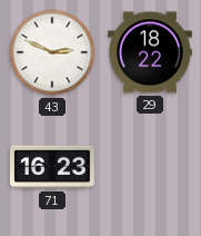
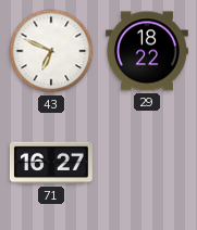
43: 2:49 -> 6:49 (51, 51)
71: 16:23 -> 16:27 (51, 163)
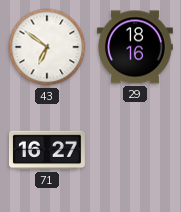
43: 6:49 -> 6:51 (47, 47)
29: 18:22 -> 18:16 (135, 47)
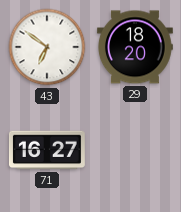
29: 18:16 -> 18:20 (135, 47)
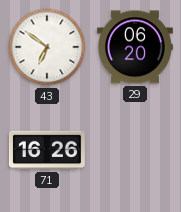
29: 18:20 -> 06:20 (135, 47)
71: 16:27 -> 16:26 (47, 150)
